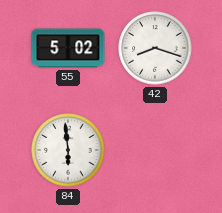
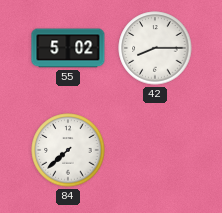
42: 8:18 -> 8:15 (155, 48)
84: 5:59 -> 7:38 (68, 150)
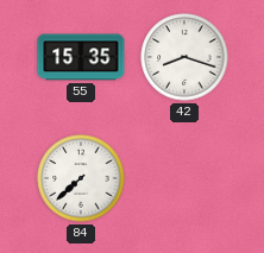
55: 5:02 -> 15:35 (81, 57)
42: 8:15 -> 8:18 (184, 57)
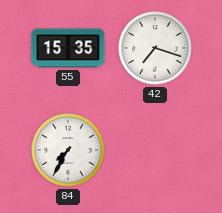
42: 8:18 -> 7:18 (155, 48)
84: 7:38 -> 7:35 (68, 150)
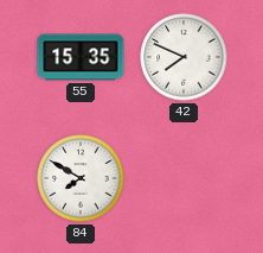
42: 7:18 -> 7:49 (184, 57)
84: 7:35 -> 7:50 (81, 178)
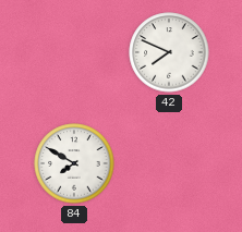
55: 15:35 -> none (81, 57)
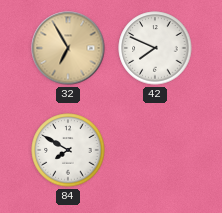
32: none -> 6:55 (68, 48)
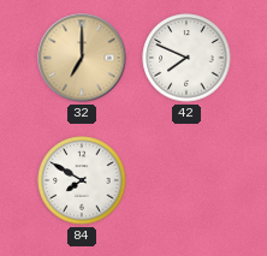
32: 6:55 -> 7:00 (82, 58)
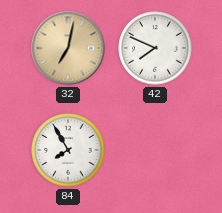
32: 7:00 -> 7:02 (68, 48)
84: 7:50 -> 7:55 (68, 150)
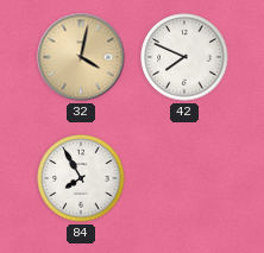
32: 7:02 -> 4:02 (81, 57)
